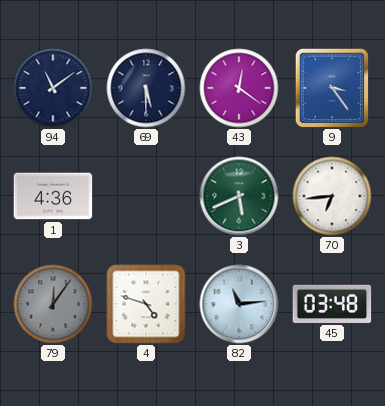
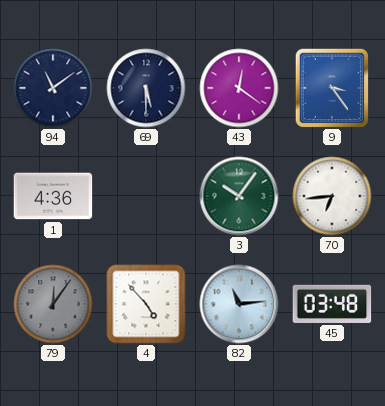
3: 5:41 -> 10:06 (239, 196)
4: 4:48 -> 4:53 (146, 304)
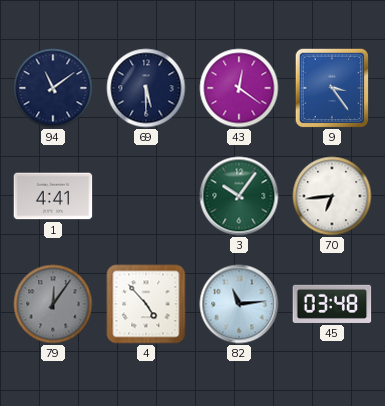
1: 4:36 -> 4:41 (53, 196)
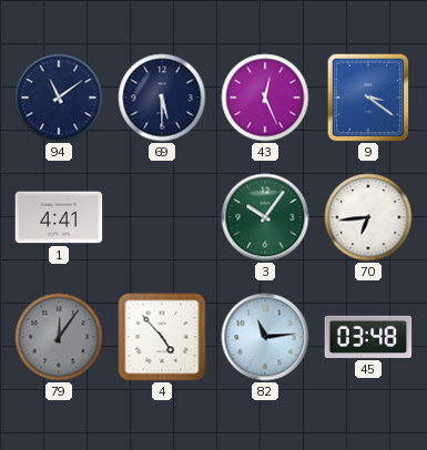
43: 12:21 -> 12:26 (265, 98)
9: 3:24 -> 3:21 (368, 98)
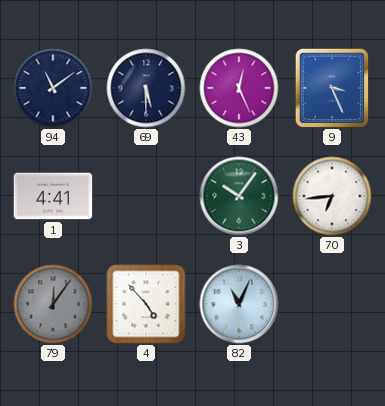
9: 3:21 -> 3:26 (332, 88)
82: 11:14 -> 11:04 (239, 304)
45: 03:48 -> none (368, 337)
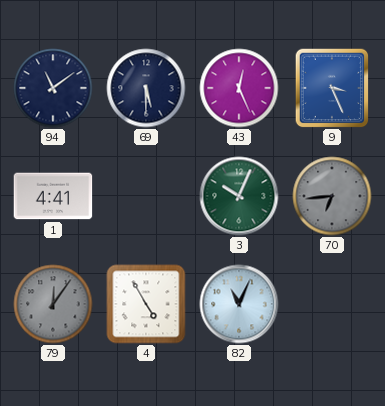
3: 10:06 -> 10:04 (239, 196)
70 dial: white -> grey (332, 196)
4: 4:53 -> 4:55 (146, 304)
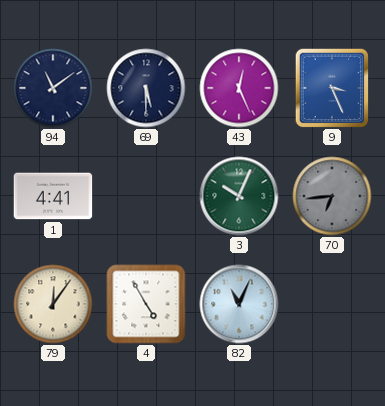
79 dial: grey -> cream (53, 304)
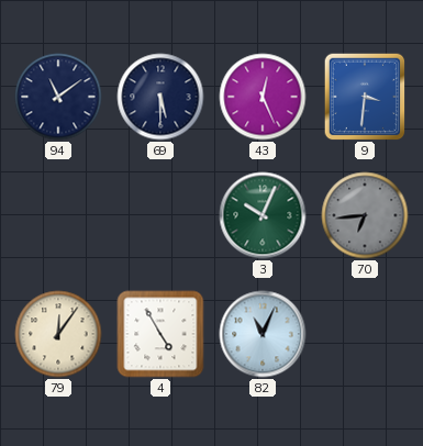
9: 3:26 -> 3:31 (365, 97)
1: 4:41 -> none (53, 196)
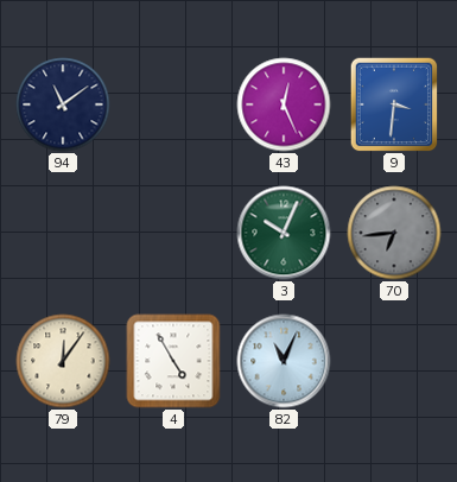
69: 5:30 -> none (160, 97)
